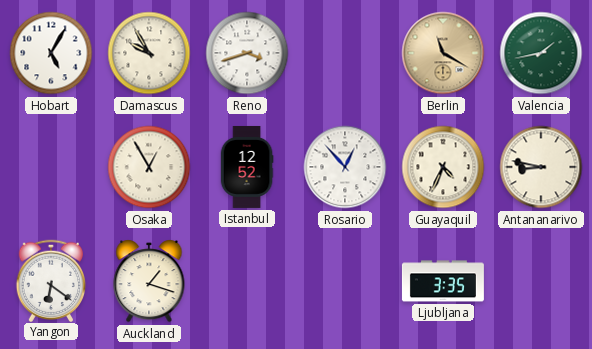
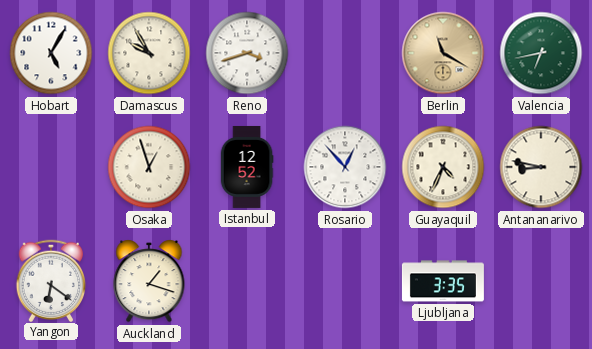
Valencia: 1:43 -> 6:43 (541, 53)
Osaka: 12:55 -> 12:57 (149, 167)
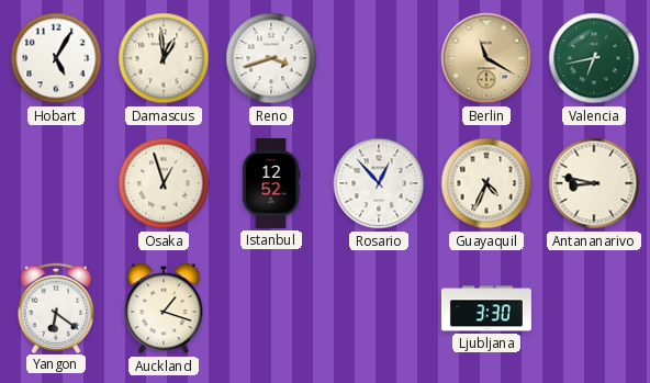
Damascus: 9:55 -> 12:59 (164, 58)
Ljubljana: 3:35 -> 3:30 (486, 308)
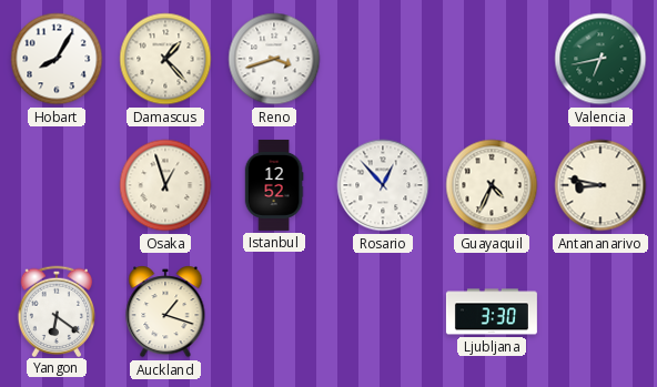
Hobart: 5:05 -> 8:05 (57, 59)
Damascus: 12:59 -> 1:23 (165, 59)
Berlin: 11:20 -> none (486, 58)
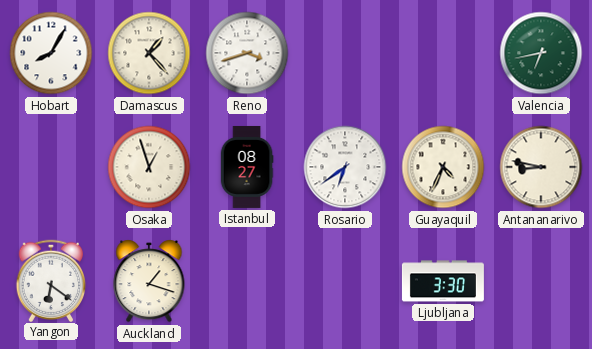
Istanbul: 12:52 -> 08:27 (247, 167)
Rosario: 12:53 -> 6:39 (345, 167)
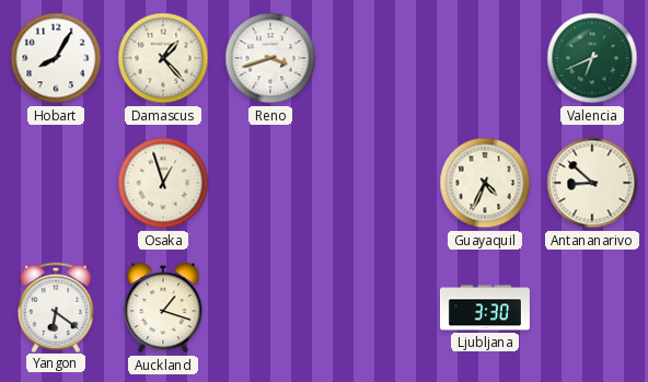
Valencia: 6:43 -> 6:41 (592, 58)
Istanbul: 08:27 -> none (247, 167)
Rosario: 6:39 -> none (345, 167)
Antananarivo: 8:47 -> 8:52 (592, 183)
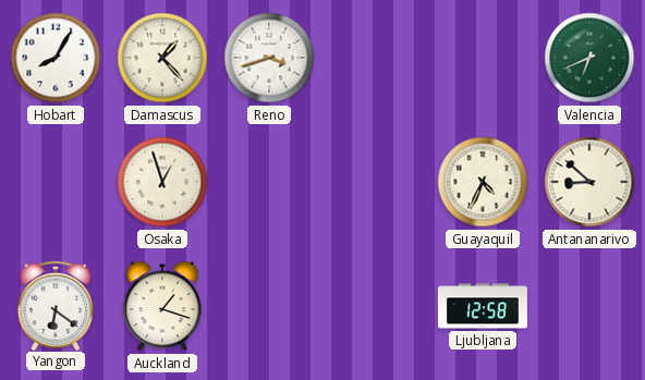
Ljubljana: 3:30 -> 12:58 (483, 306)
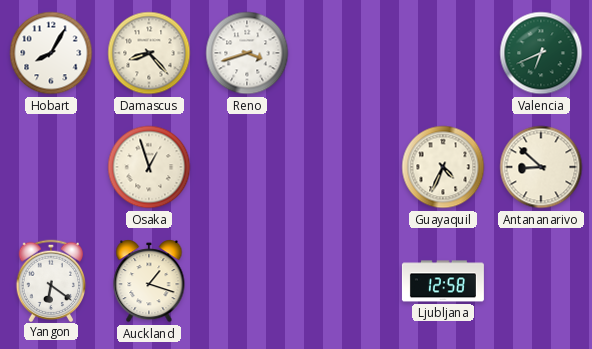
Damascus: 1:23 -> 8:23 (149, 53)
